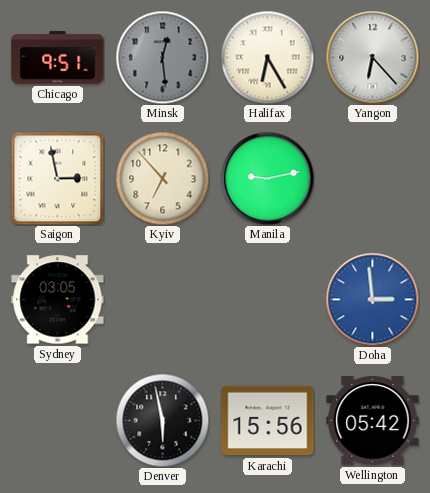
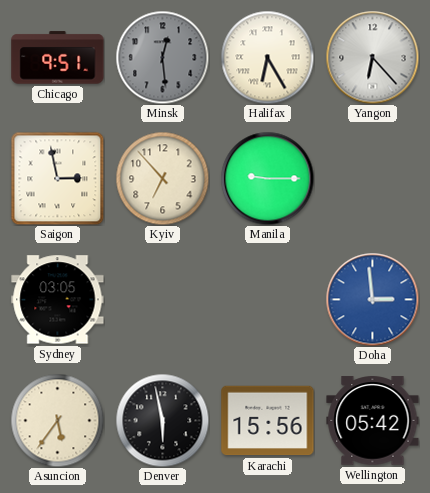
Manila: 9:13 -> 9:15 (267, 178)
Asuncion: none -> 5:36 (57, 420)
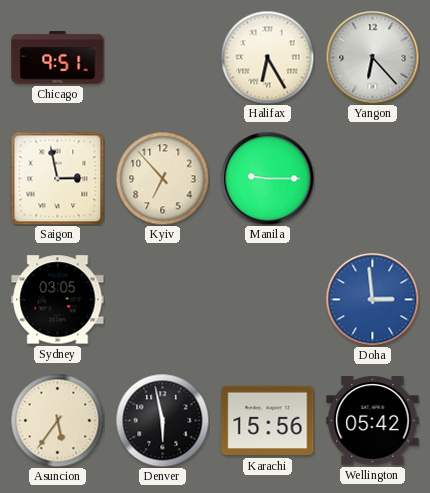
Minsk: 12:29 -> none (162, 57)
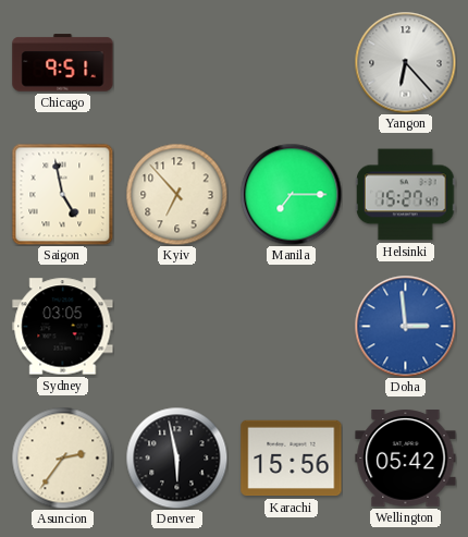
Halifax: 6:25 -> none (267, 57)
Saigon: 2:58 -> 4:58 (62, 194)
Manila: 9:15 -> 7:15 (291, 194)
Helsinki: none -> 15:27 (406, 195)
Asuncion: 5:36 -> 2:36 (62, 457)
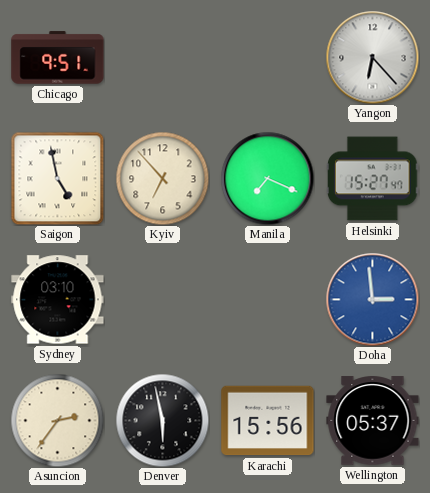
Manila: 7:15 -> 7:19 (267, 178)
Sydney: 03:05 -> 03:10 (58, 300)
Wellington: 05:42 -> 05:37 (373, 421)
